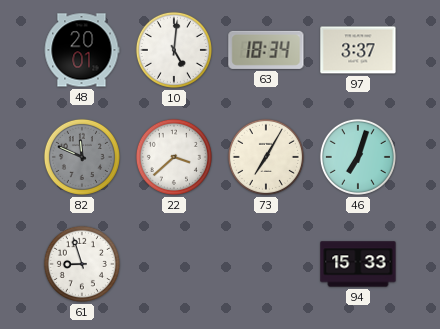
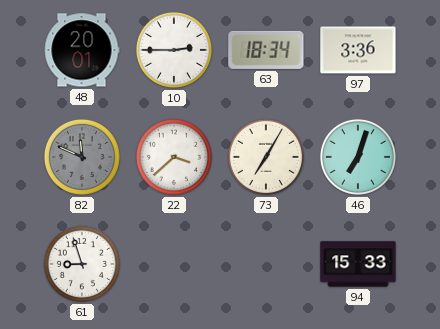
10: 5:01 -> 2:45 (174, 50)
97: 3:37 -> 3:36 (358, 50)
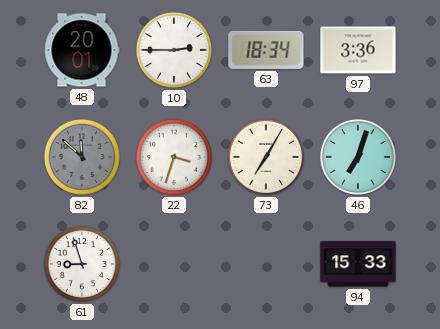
82: 11:49 -> 11:52 (82, 157)
22: 3:38 -> 3:33 (174, 157)
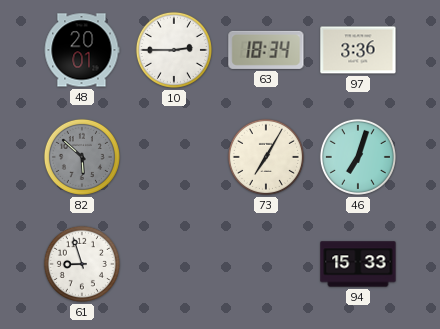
82: 11:52 -> 5:52 (82, 157)
22: 3:33 -> none (174, 157)
